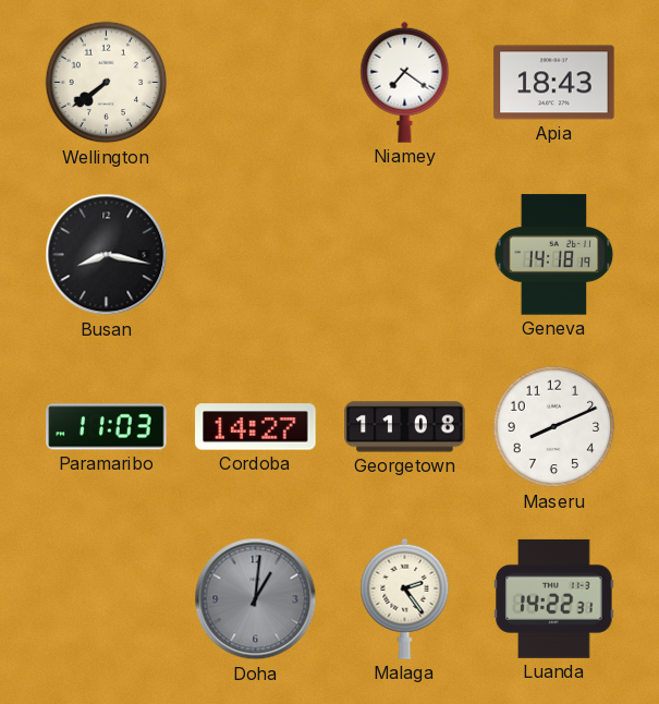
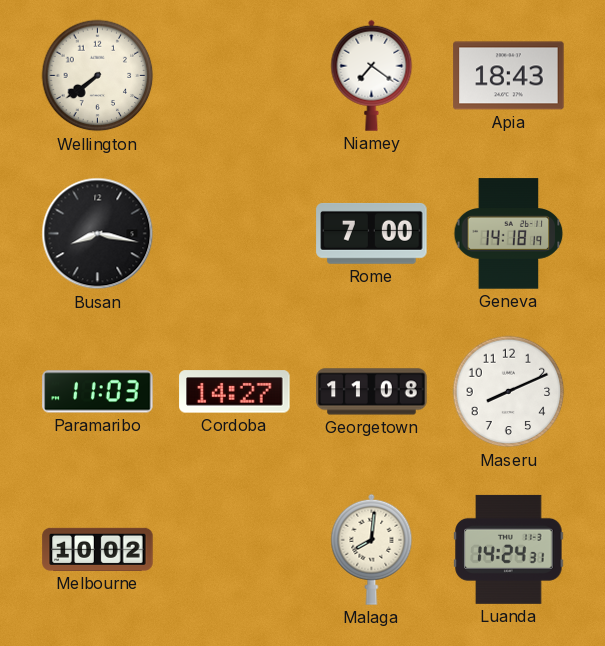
Rome: none -> 7:00 (372, 233)
Melbourne: none -> 10:02 (98, 549)
Doha: 1:01 -> none (256, 599)
Malaga: 2:24 -> 8:01 (372, 549)
Luanda: 14:22 -> 14:24 (509, 549)
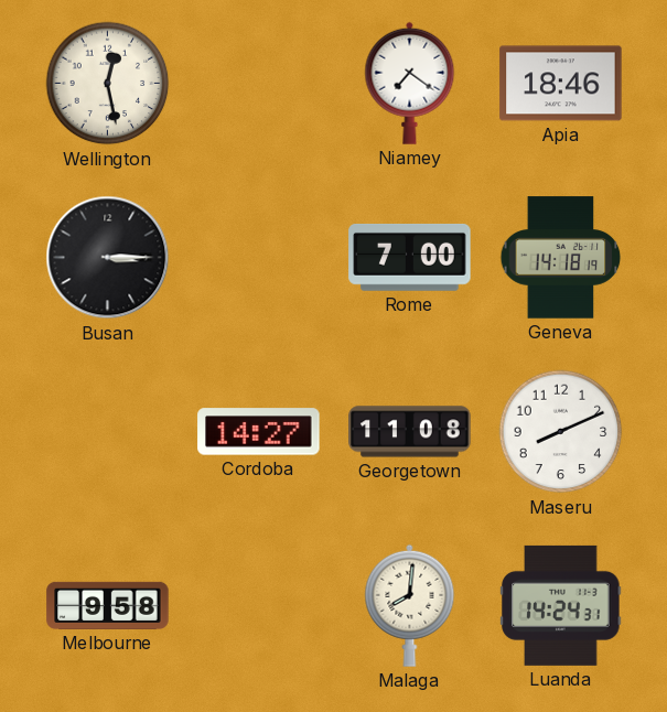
Wellington: 7:39 -> 12:28 (108, 84)
Apia: 18:43 -> 18:46 (561, 84)
Busan: 8:17 -> 3:15 (108, 258)
Paramaribo: 11:03 -> none (98, 392)
Melbourne: 10:02 -> 9:58 (108, 605)
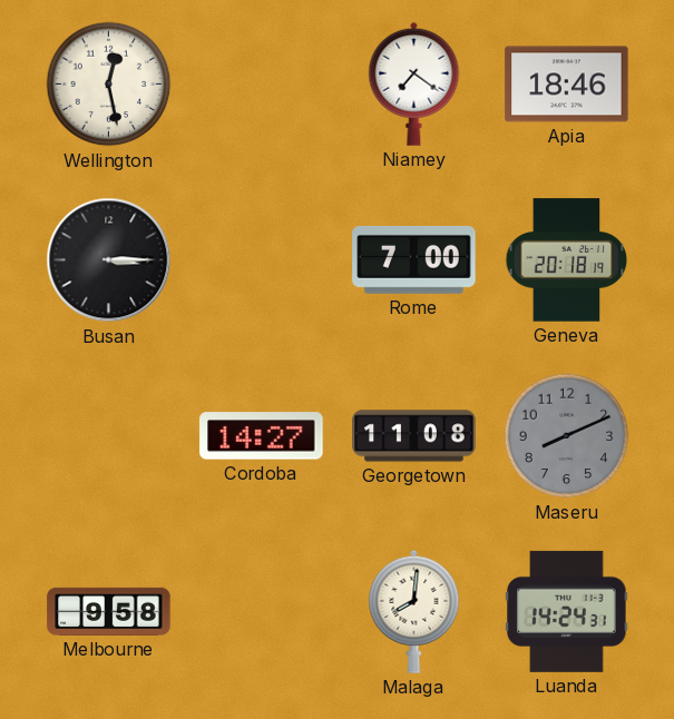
Geneva: 14:18 -> 20:18 (567, 260)
Maseru dial: white -> grey (567, 436)
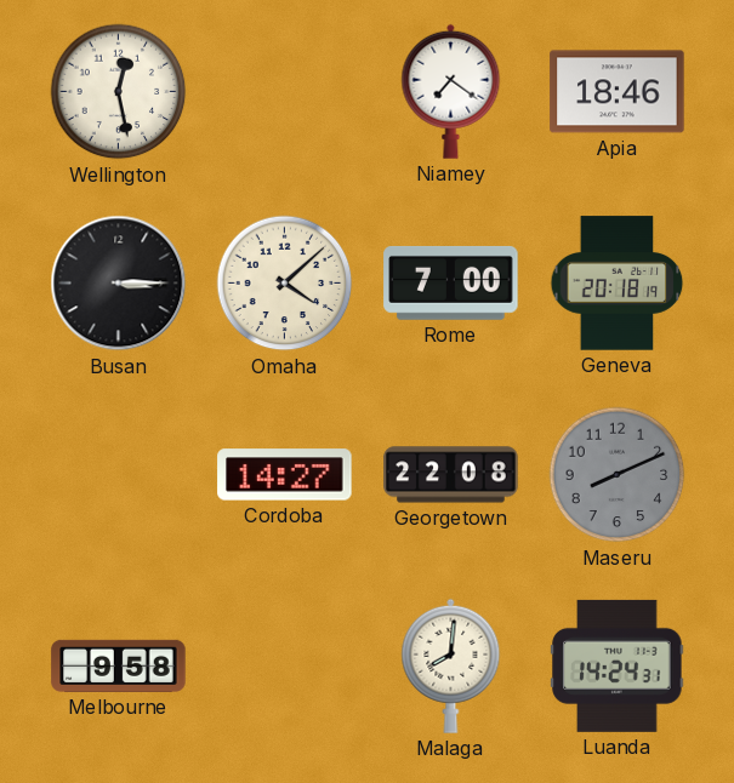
Omaha: none -> 4:08 (285, 284)
Georgetown: 11:08 -> 22:08 (451, 475)
